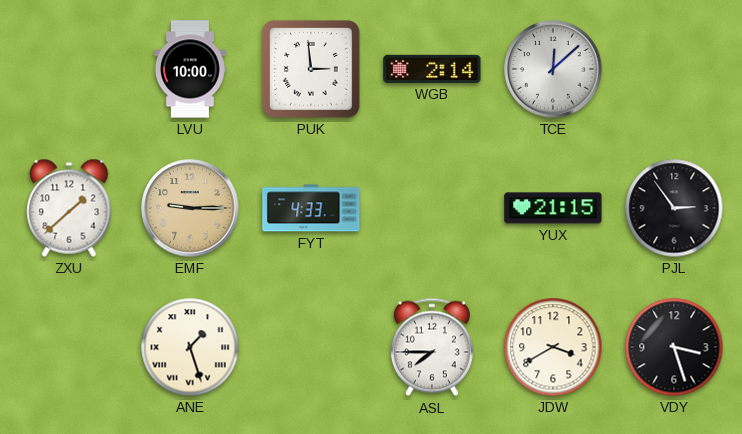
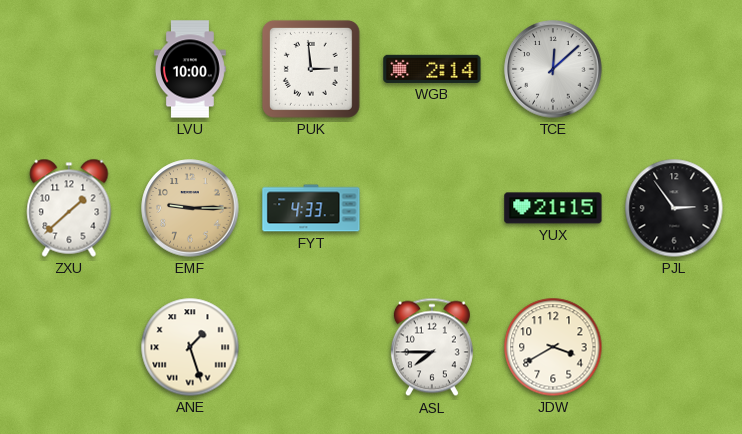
VDY: 3:27 -> none (674, 347)
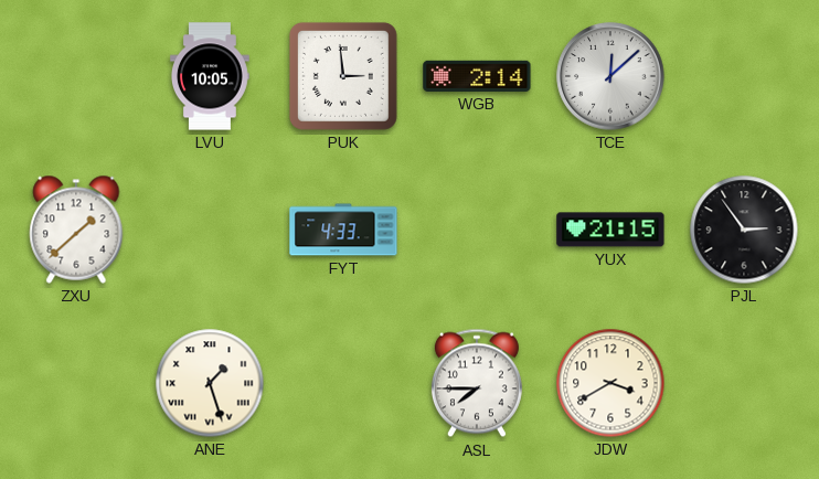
LVU: 10:00 -> 10:05 (210, 76)
EMF: 9:15 -> none (190, 208)
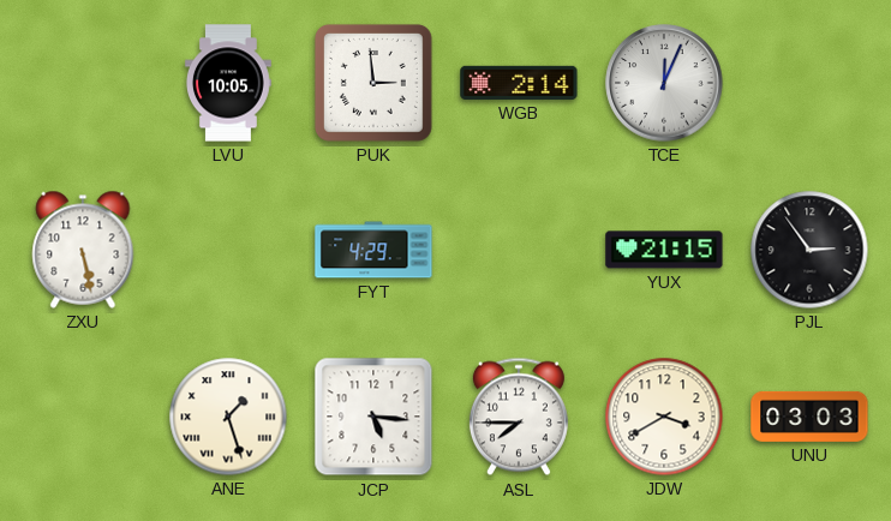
TCE: 12:08 -> 12:04 (664, 83)
ZXU: 1:38 -> 5:28 (83, 250)
FYT: 4:33 -> 4:29 (373, 250)
JCP: none -> 5:16 (373, 417)
UNU: none -> 03:03 (809, 417)
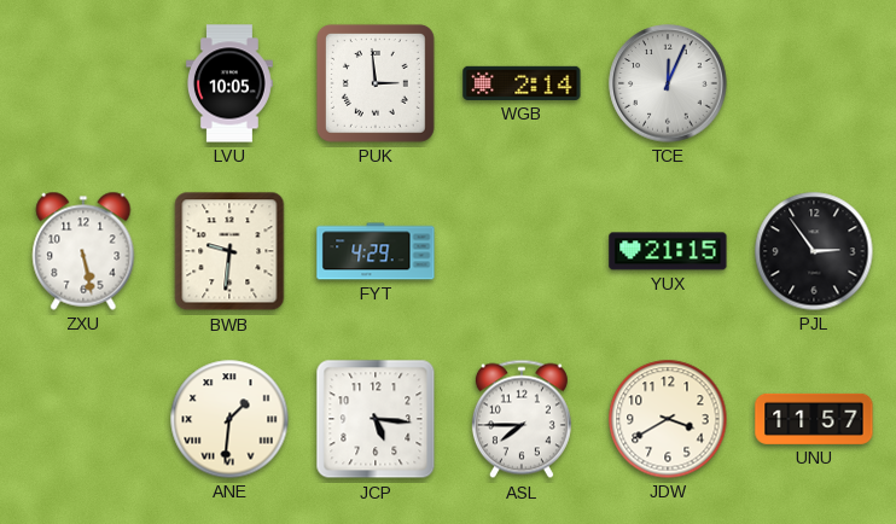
BWB: none -> 9:31 (229, 251)
ANE: 1:27 -> 1:31 (229, 419)
UNU: 03:03 -> 11:57 (814, 419)
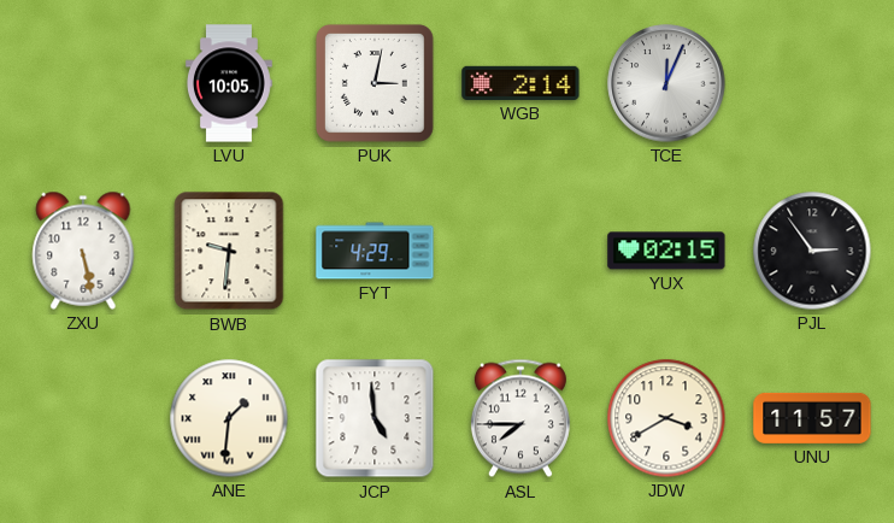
PUK: 2:59 -> 3:02 (375, 83)
YUX: 21:15 -> 02:15 (666, 251)
JCP: 5:16 -> 4:59 (375, 418)
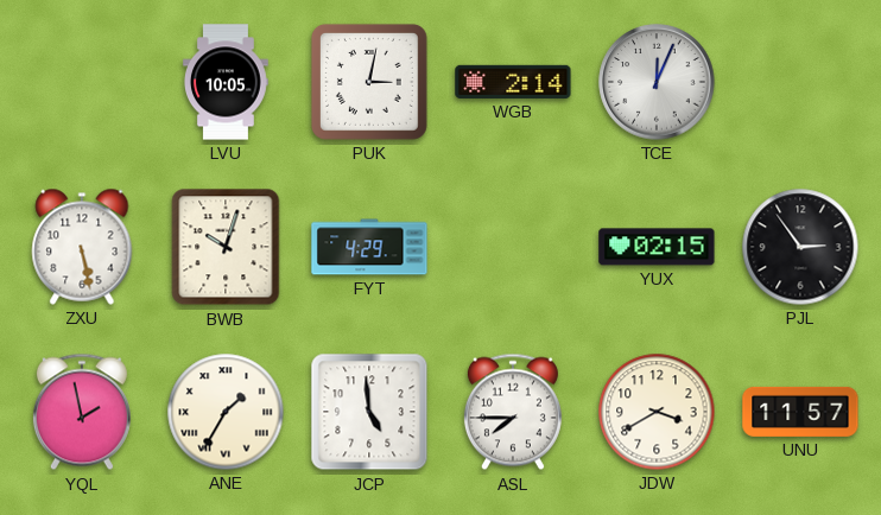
BWB: 9:31 -> 10:03 (226, 247)
YQL: none -> 1:58 (82, 412)
ANE: 1:31 -> 1:35 (226, 412)
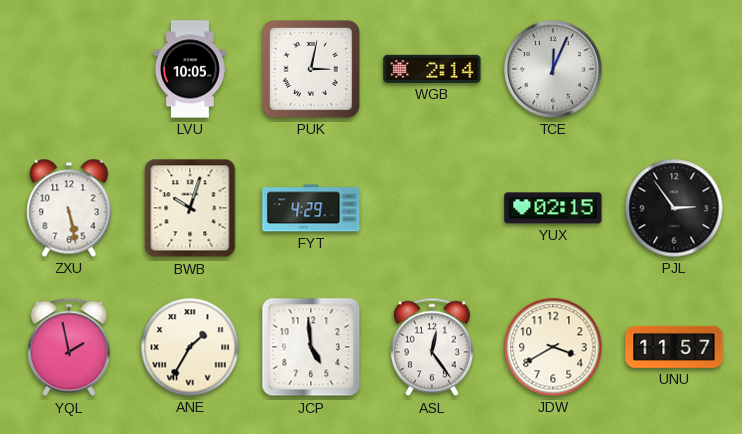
ASL: 7:45 -> 12:24 (432, 347)
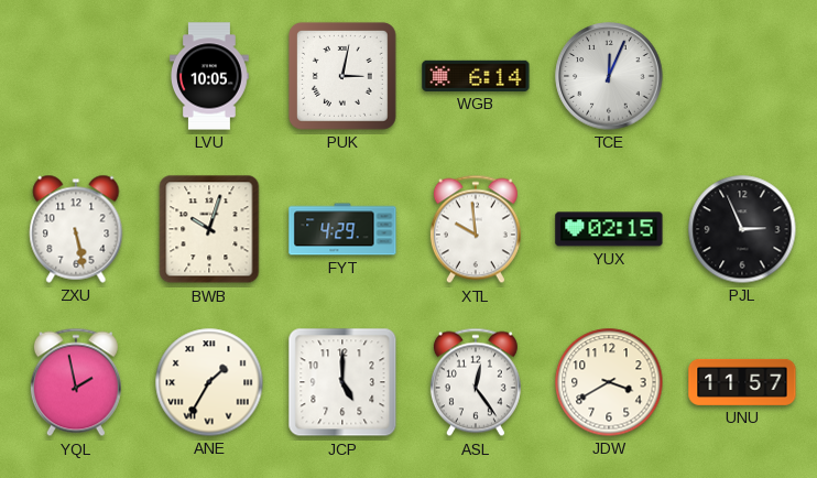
WGB: 2:14 -> 6:14 (476, 76)
XTL: none -> 9:59 (476, 229)
PJL: 2:54 -> 2:56 (742, 229)
JCP: 4:59 -> 5:00 (342, 382)
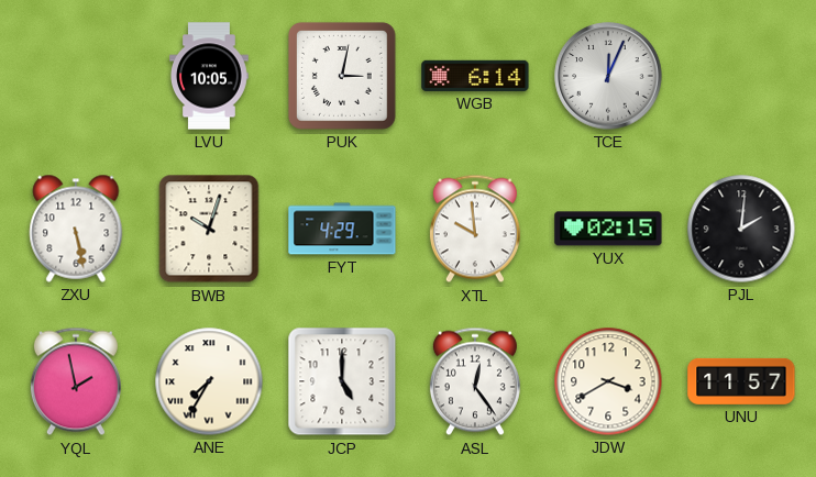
PJL: 2:56 -> 2:01 (741, 229)
ANE: 1:35 -> 7:35 (209, 381)
